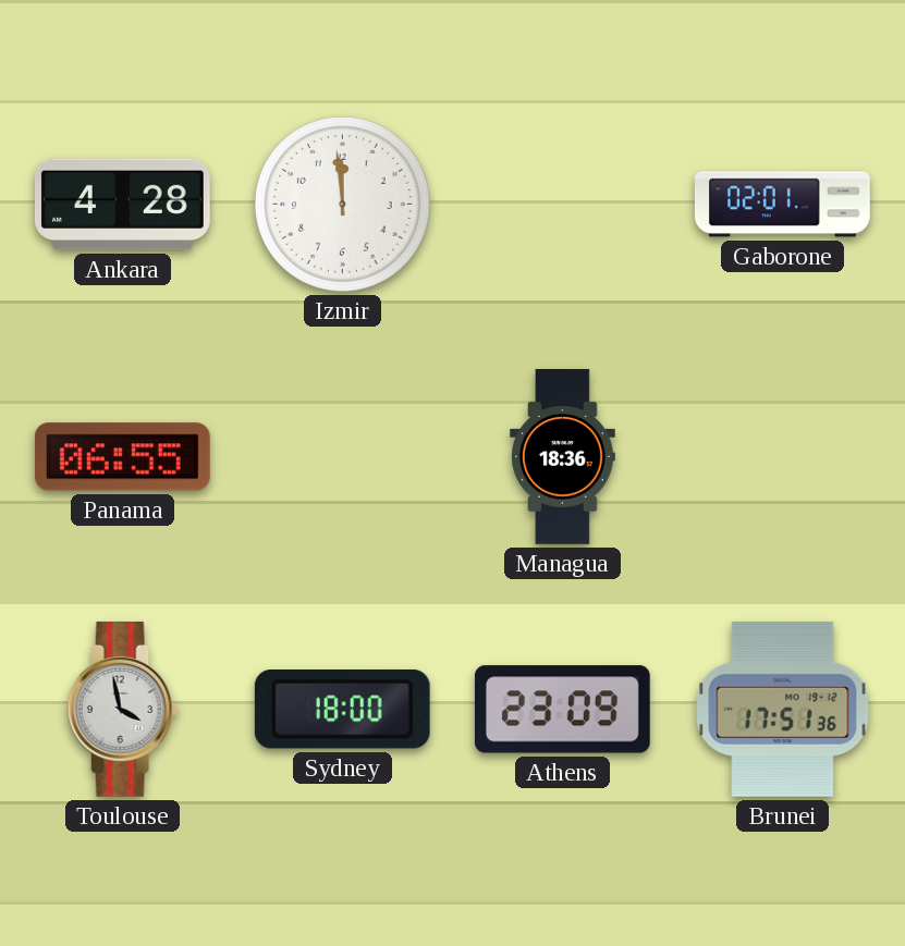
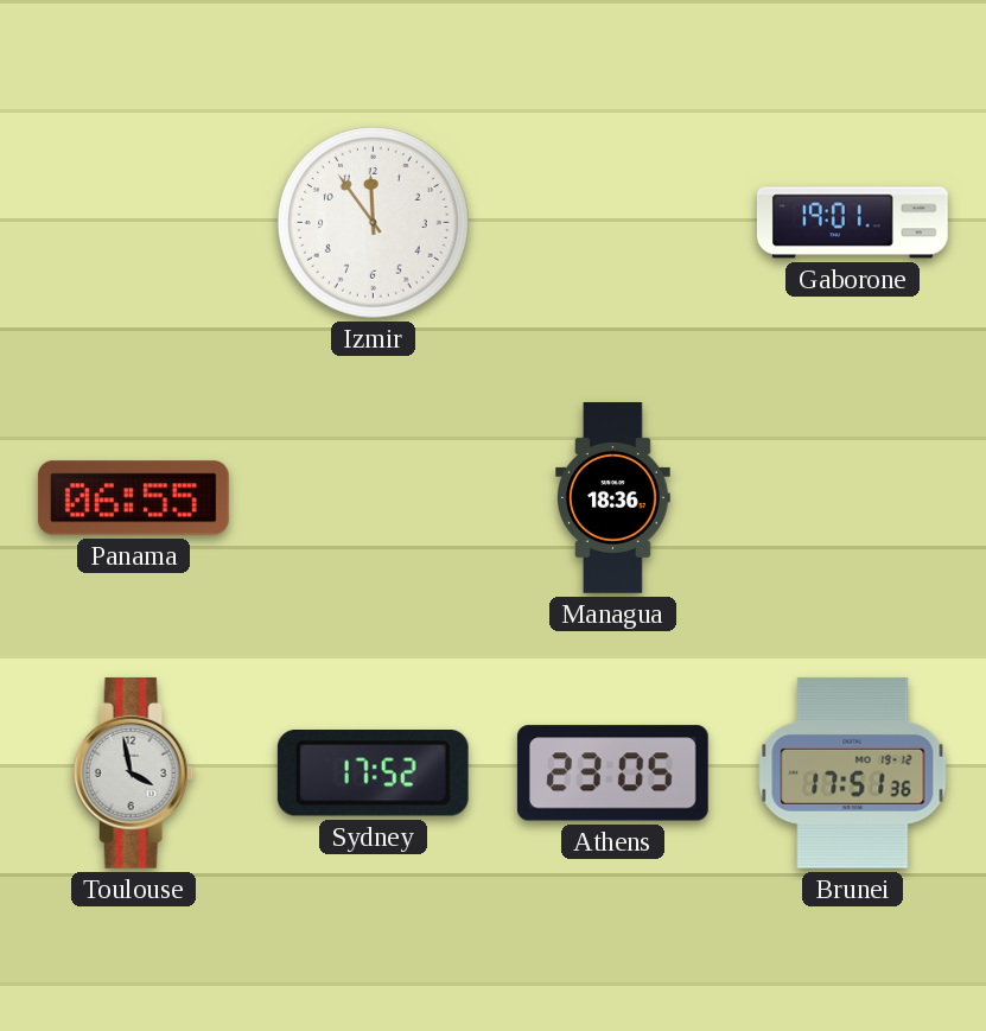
Ankara: 4:28 -> none (123, 205)
Izmir: 11:59 -> 11:54 (373, 222)
Gaborone: 02:01 -> 19:01 (852, 223)
Sydney: 18:00 -> 17:52 (373, 774)
Athens: 23:09 -> 23:05 (612, 774)
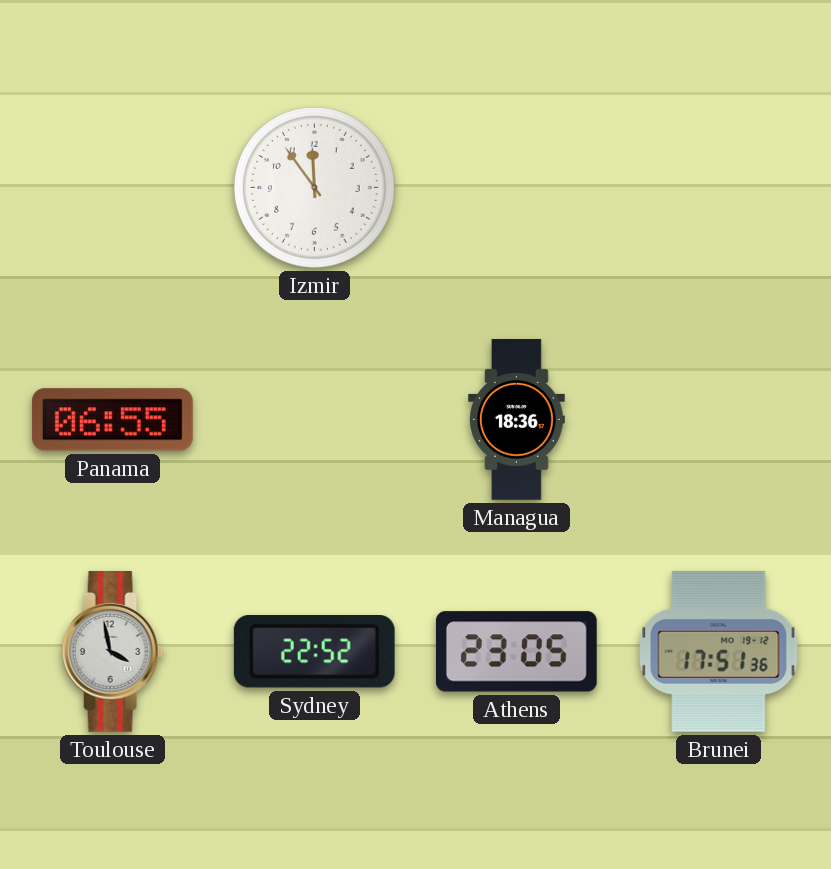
Gaborone: 19:01 -> none (852, 223)
Sydney: 17:52 -> 22:52 (314, 652)
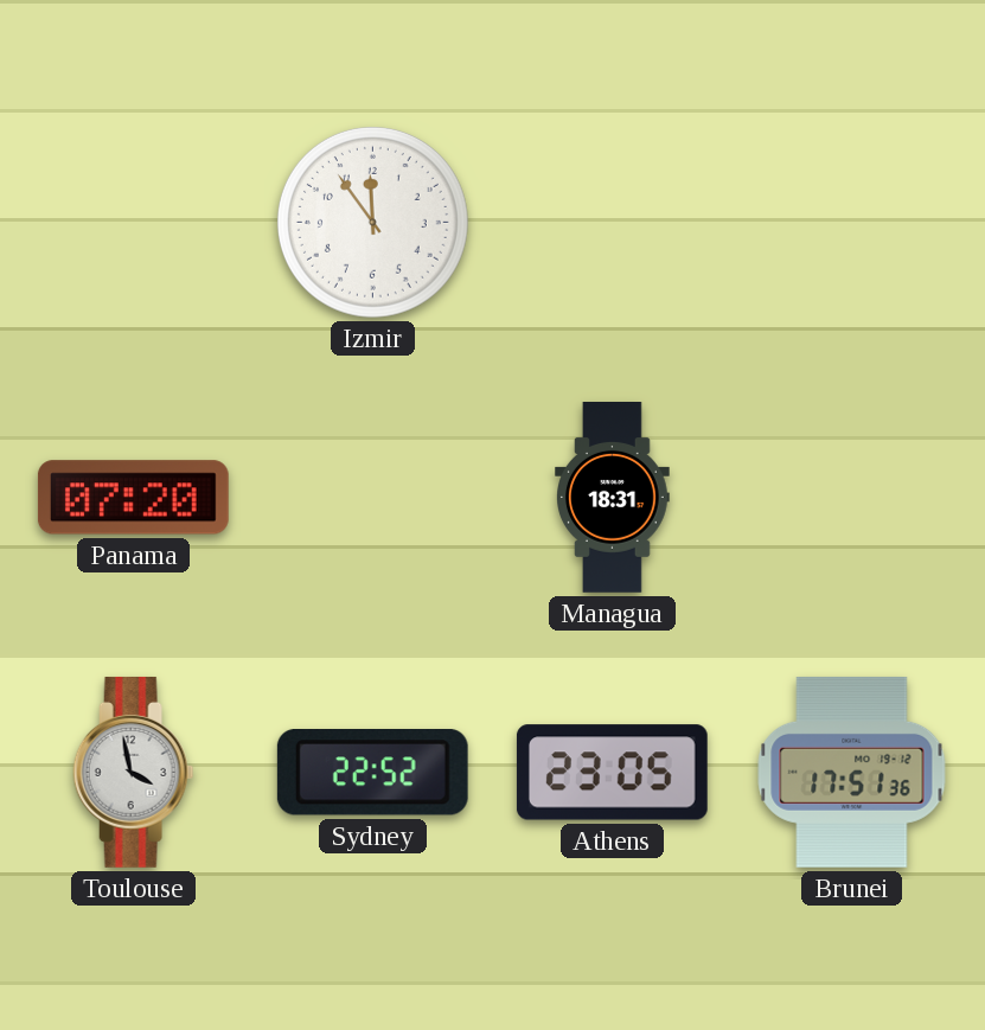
Panama: 06:55 -> 07:20 (133, 498)
Managua: 18:36 -> 18:31 (613, 498)
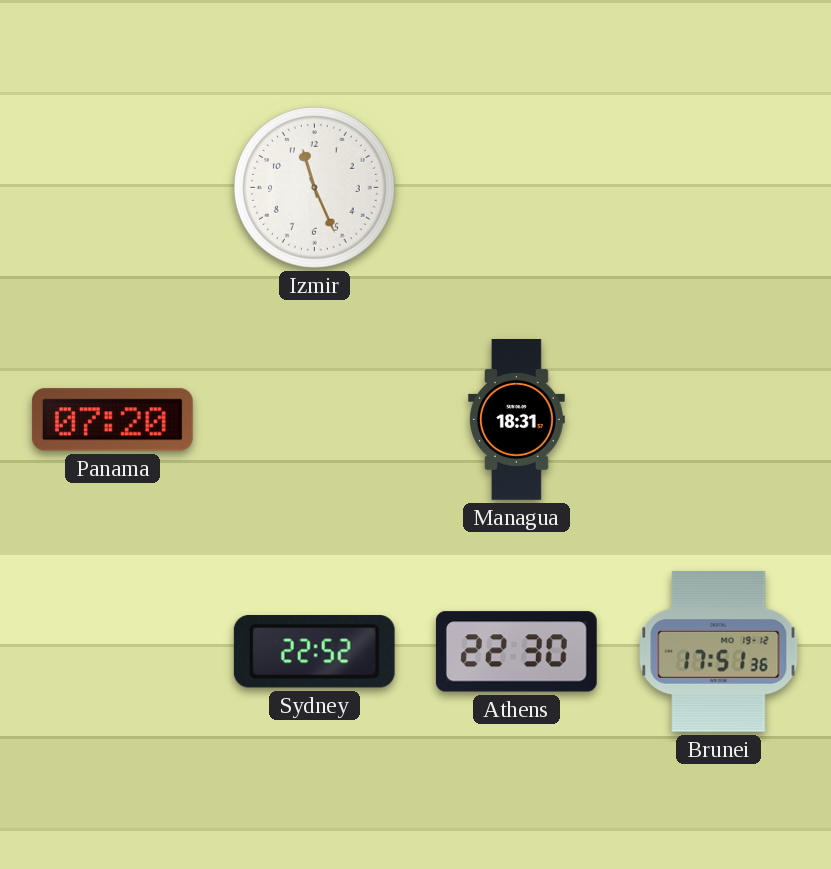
Izmir: 11:54 -> 11:26 (314, 187)
Toulouse: 3:58 -> none (134, 772)
Athens: 23:05 -> 22:30 (516, 652)
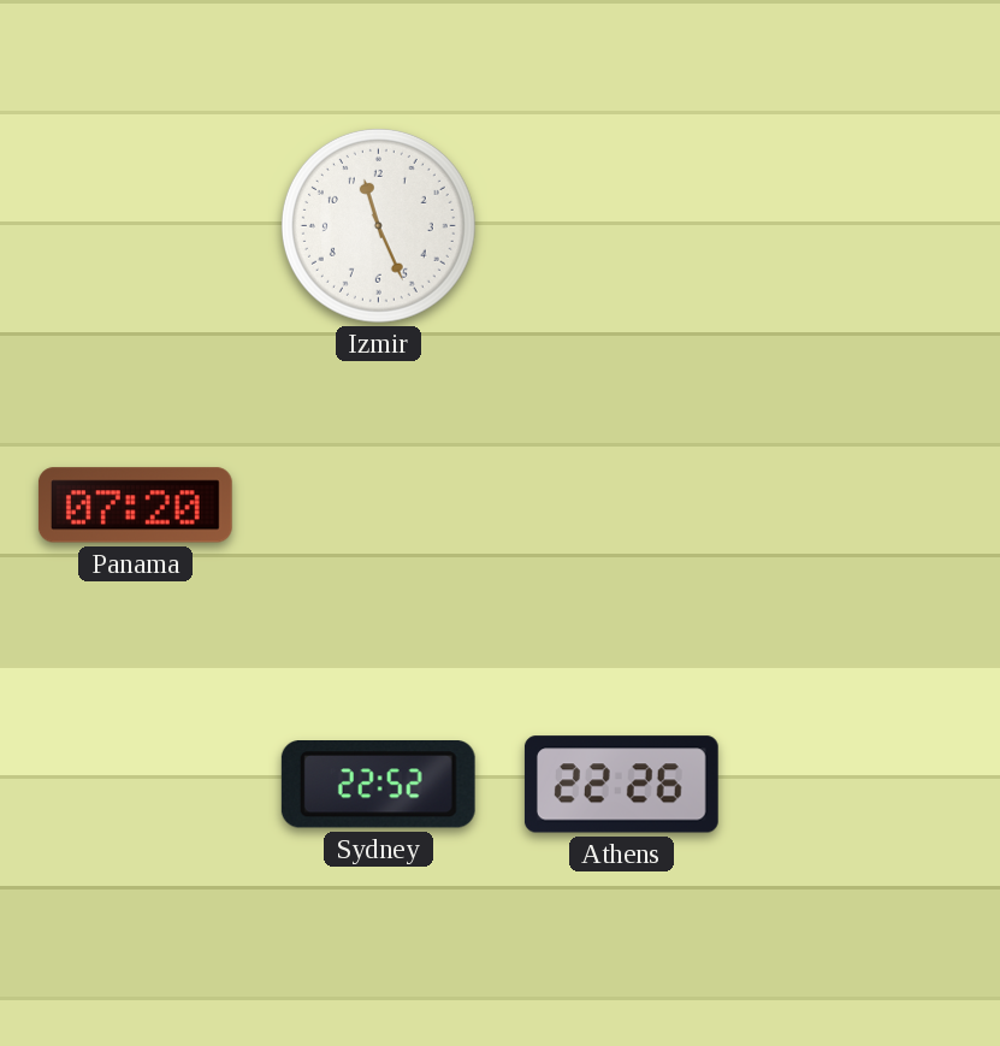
Managua: 18:31 -> none (517, 420)
Athens: 22:30 -> 22:26 (621, 785)
Brunei: 17:51 -> none (719, 651)
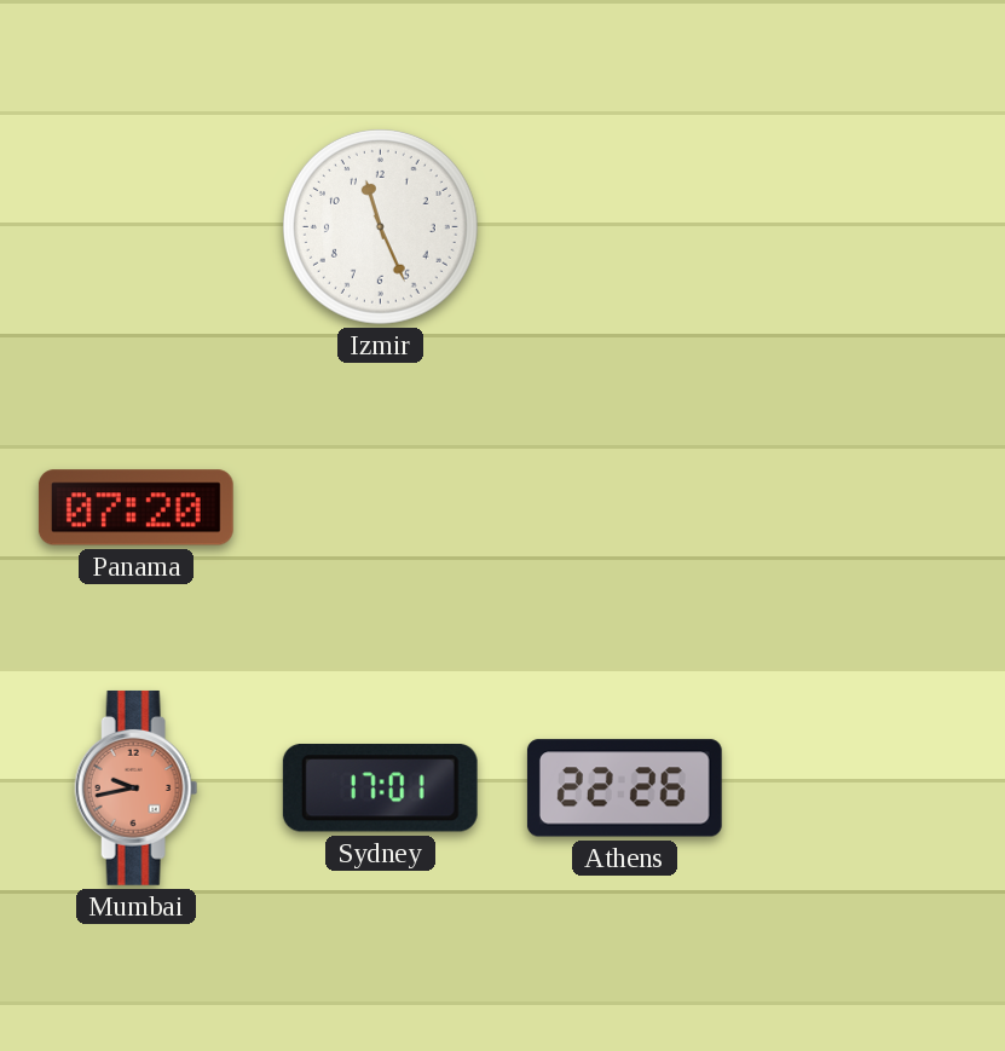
Mumbai: none -> 9:43 (137, 787)
Sydney: 22:52 -> 17:01 (380, 789)
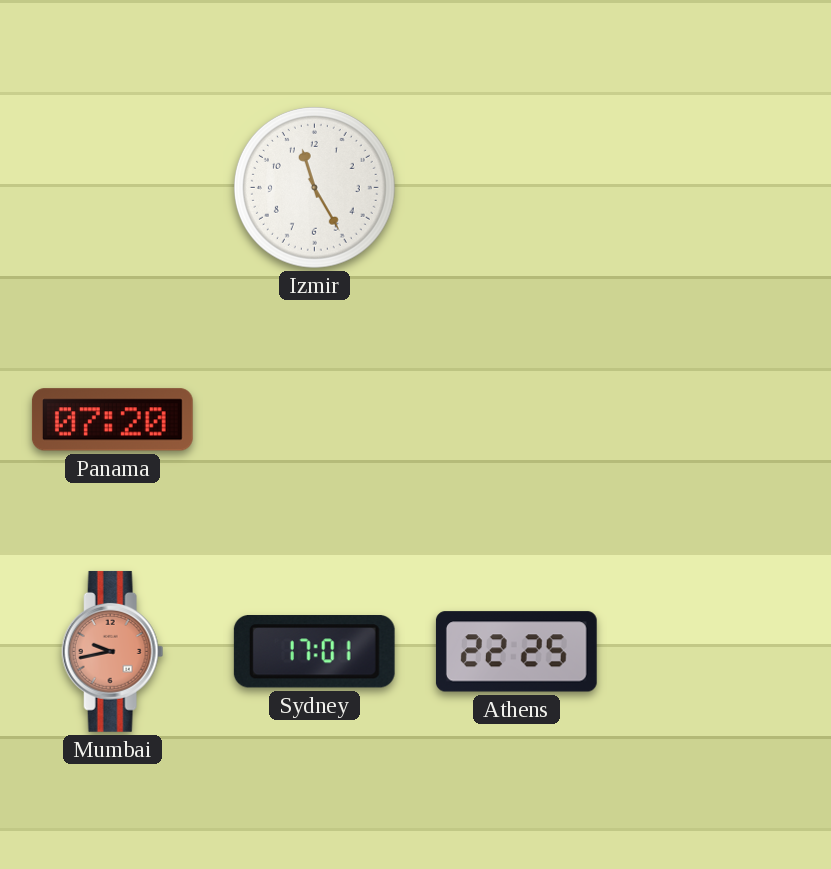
Izmir: 11:26 -> 11:25 (314, 187)
Athens: 22:26 -> 22:25 (516, 652)
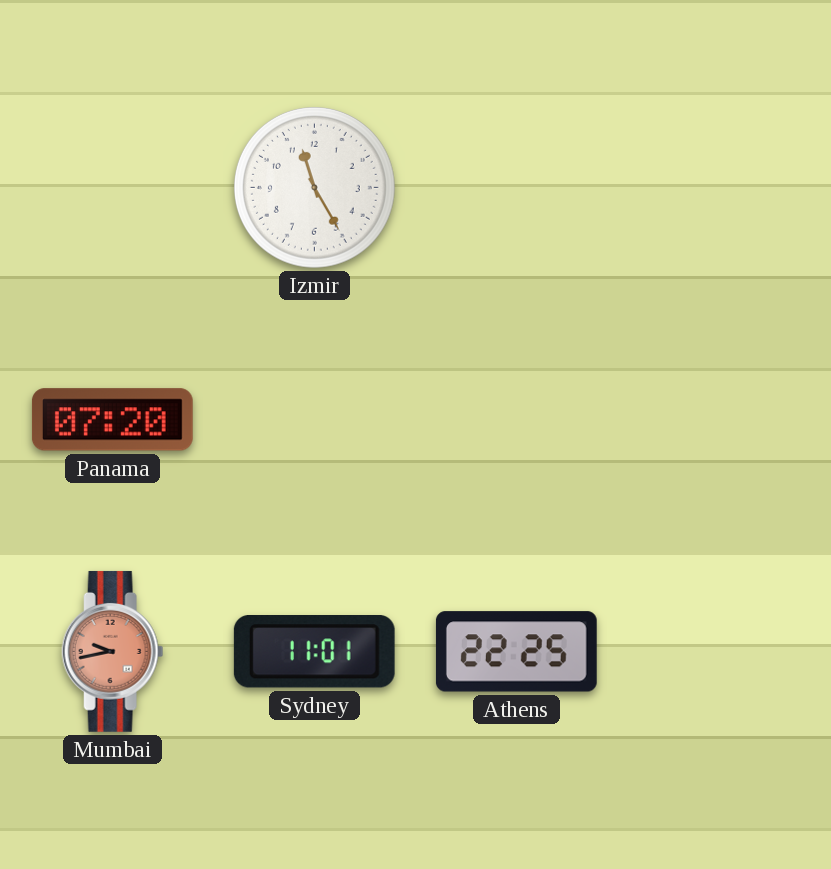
Sydney: 17:01 -> 11:01 (314, 652)
